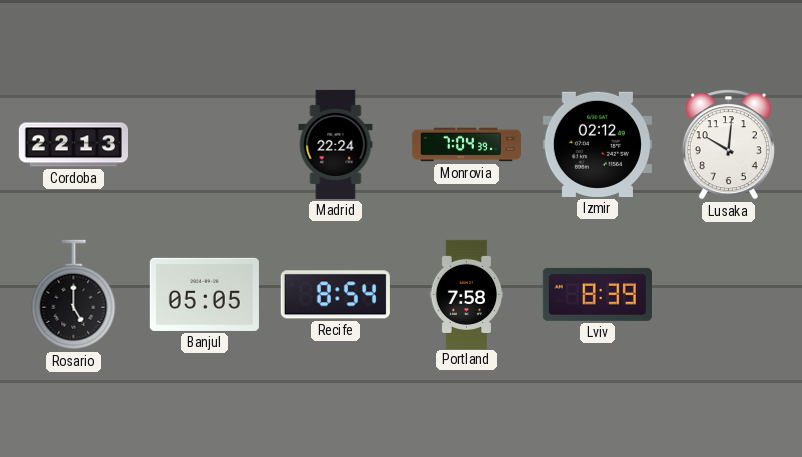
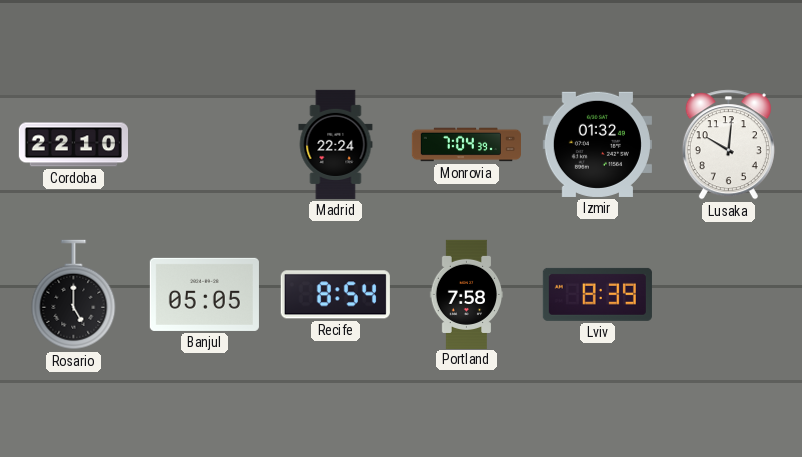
Cordoba: 22:13 -> 22:10 (73, 145)
Izmir: 02:12 -> 01:32 (597, 144)
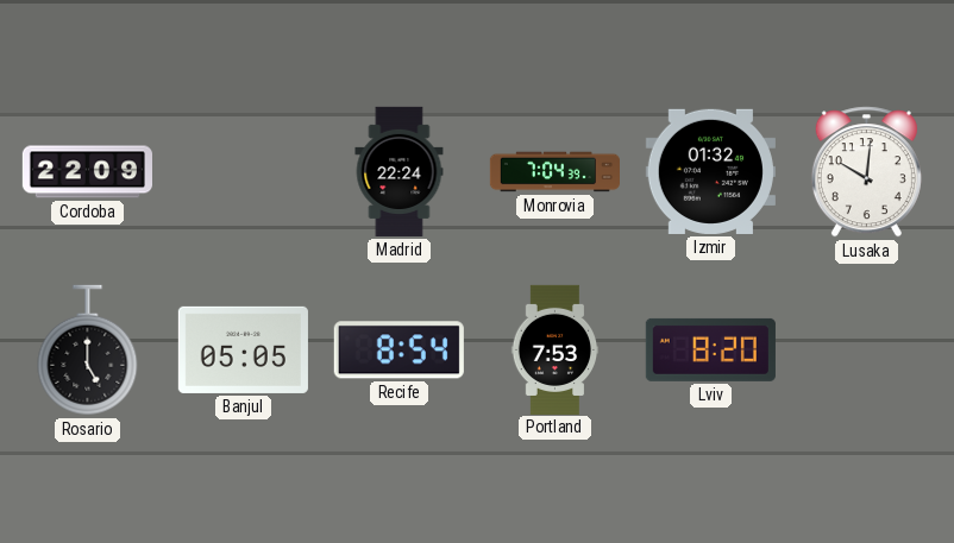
Cordoba: 22:10 -> 22:09 (87, 172)
Portland: 7:58 -> 7:53 (556, 349)
Lviv: 8:39 -> 8:20 (710, 349)
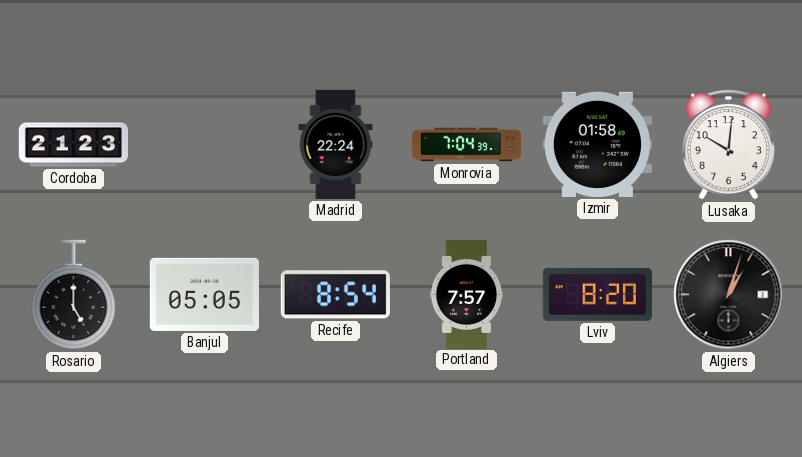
Cordoba: 22:09 -> 21:23 (73, 145)
Izmir: 01:32 -> 01:58 (597, 144)
Portland: 7:53 -> 7:57 (467, 294)
Algiers: none -> 1:03 (729, 295)
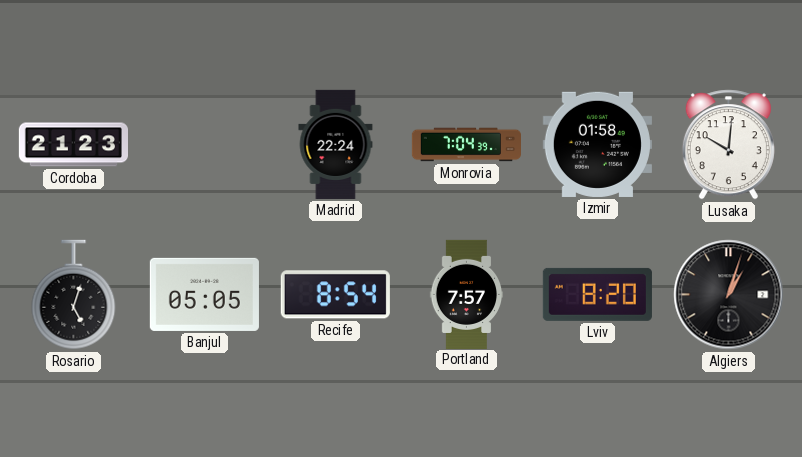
Rosario: 5:00 -> 5:03 (74, 295)
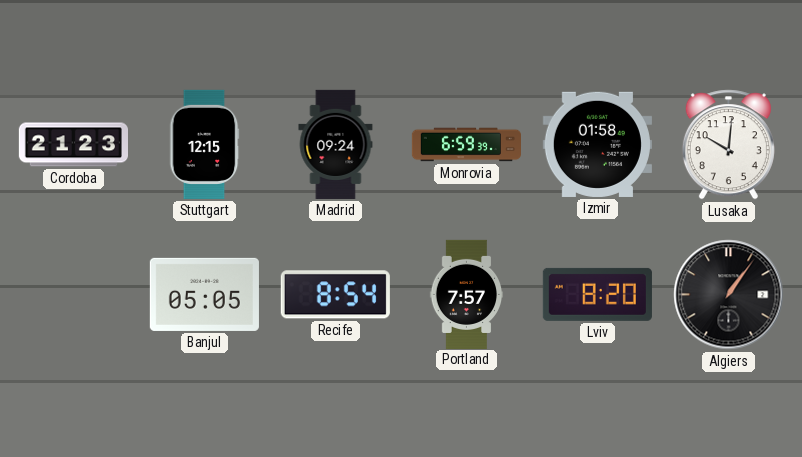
Stuttgart: none -> 12:15 (204, 144)
Madrid: 22:24 -> 09:24 (336, 144)
Monrovia: 7:04 -> 6:59 (466, 145)
Rosario: 5:03 -> none (74, 295)
Algiers: 1:03 -> 1:06 (729, 295)
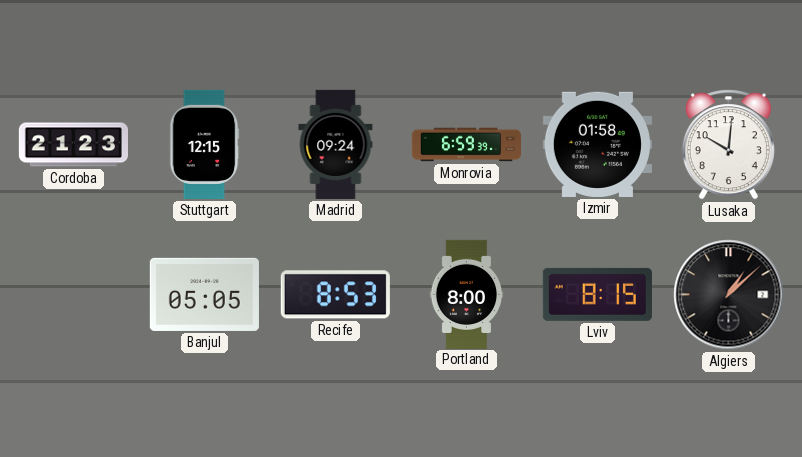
Recife: 8:54 -> 8:53 (335, 295)
Portland: 7:57 -> 8:00 (467, 294)
Lviv: 8:20 -> 8:15 (597, 294)
Algiers: 1:06 -> 1:08 (729, 295)
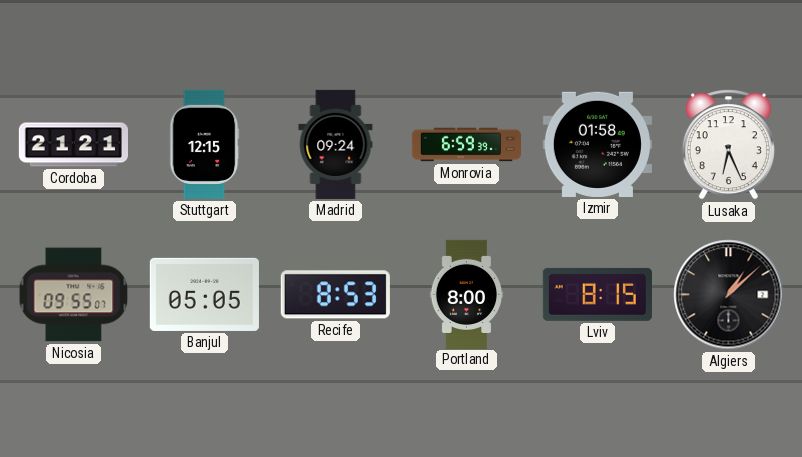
Cordoba: 21:23 -> 21:21 (73, 145)
Lusaka: 10:01 -> 6:26 (728, 145)
Nicosia: none -> 09:55 (74, 295)
